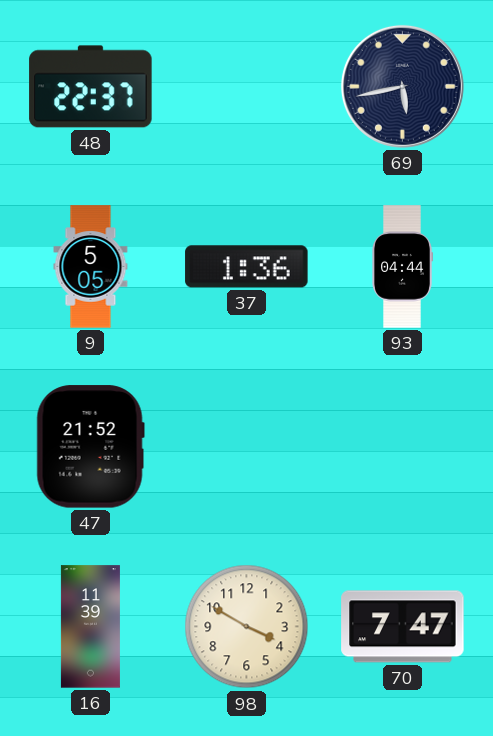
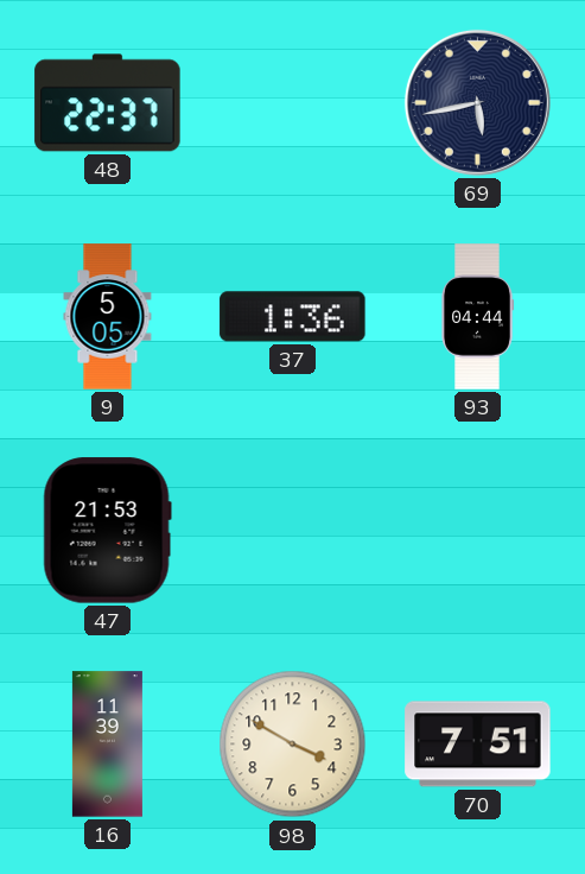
47: 21:52 -> 21:53 (107, 531)
70: 7:47 -> 7:51 (478, 745)
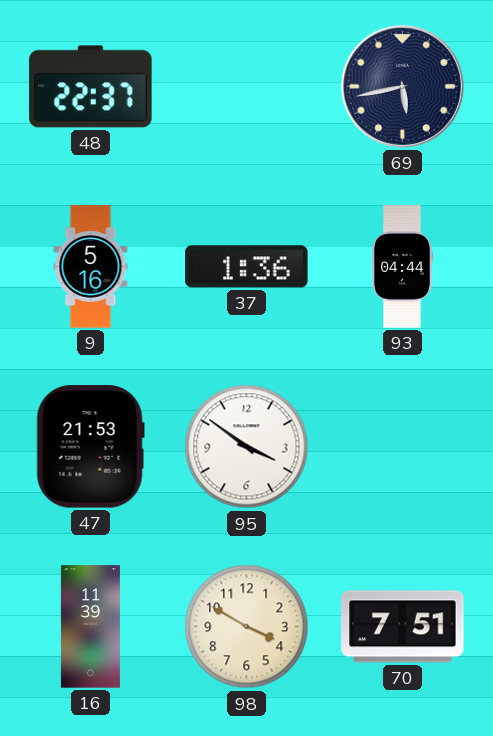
9: 5:05 -> 5:16 (91, 267)
95: none -> 3:51 (247, 447)
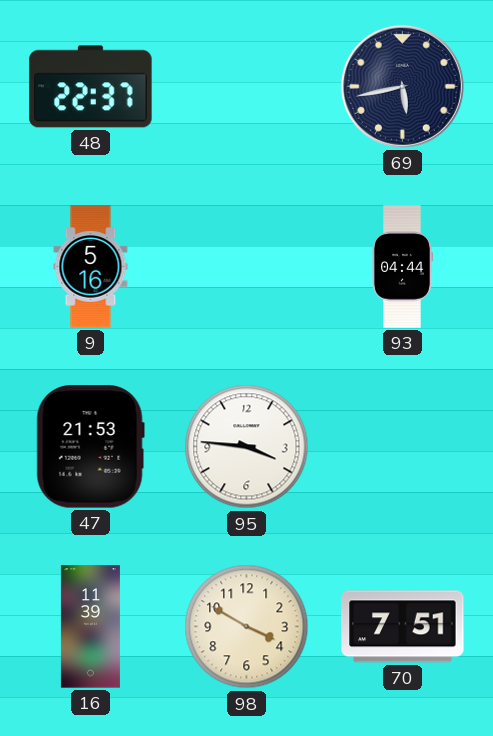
37: 1:36 -> none (247, 267)
95: 3:51 -> 3:46 (247, 447)
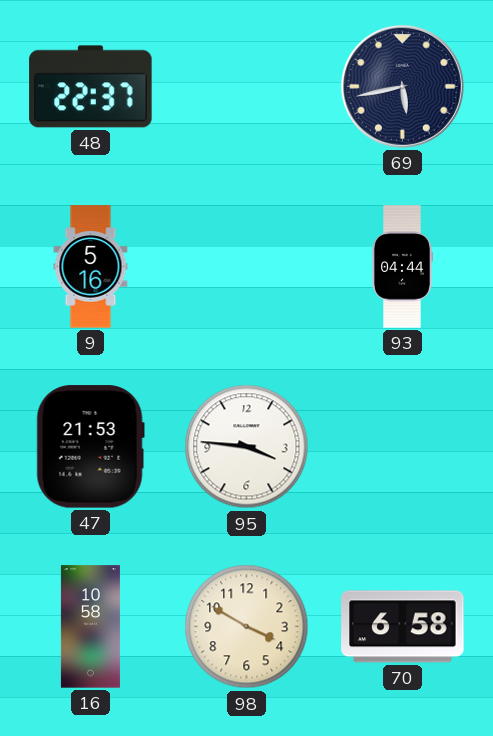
16: 11:39 -> 10:58 (90, 627)
70: 7:51 -> 6:58 (403, 627)
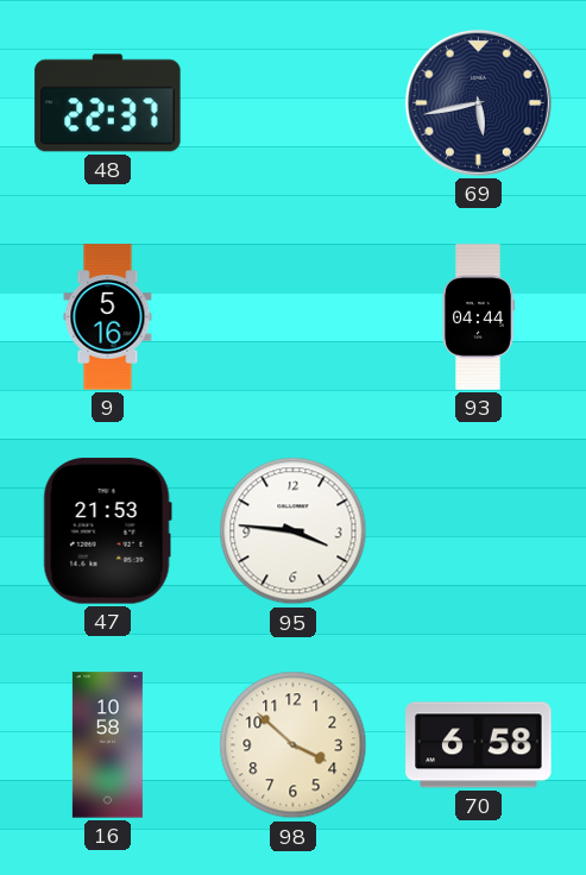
98: 3:50 -> 3:52 (294, 745)
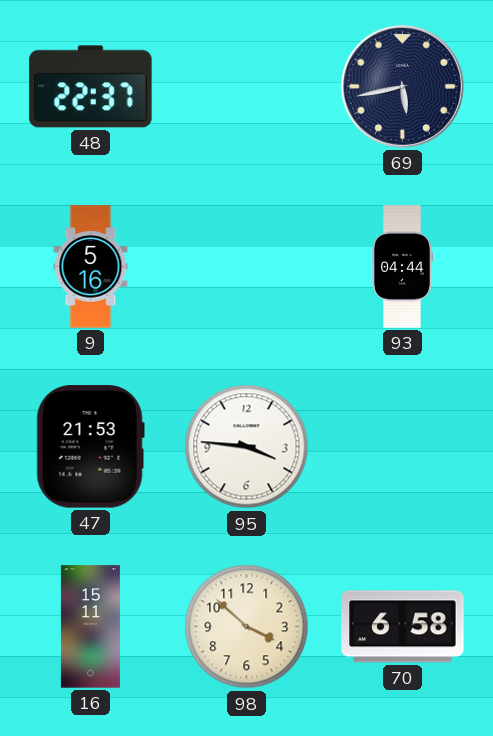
16: 10:58 -> 15:11 (90, 627)
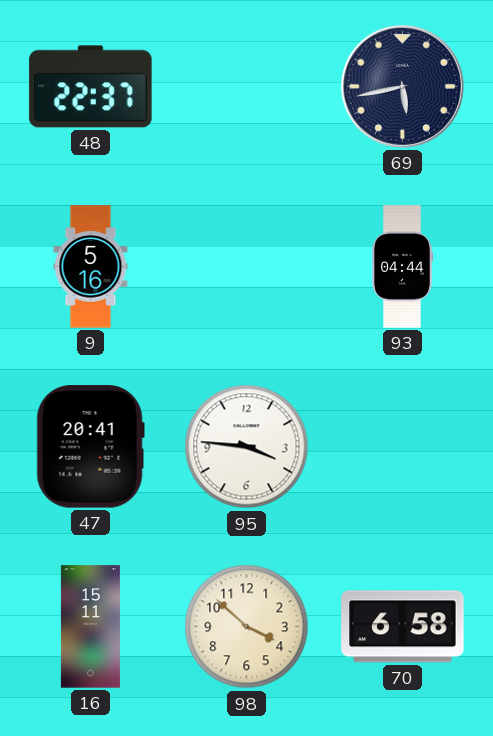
47: 21:53 -> 20:41 (90, 447)
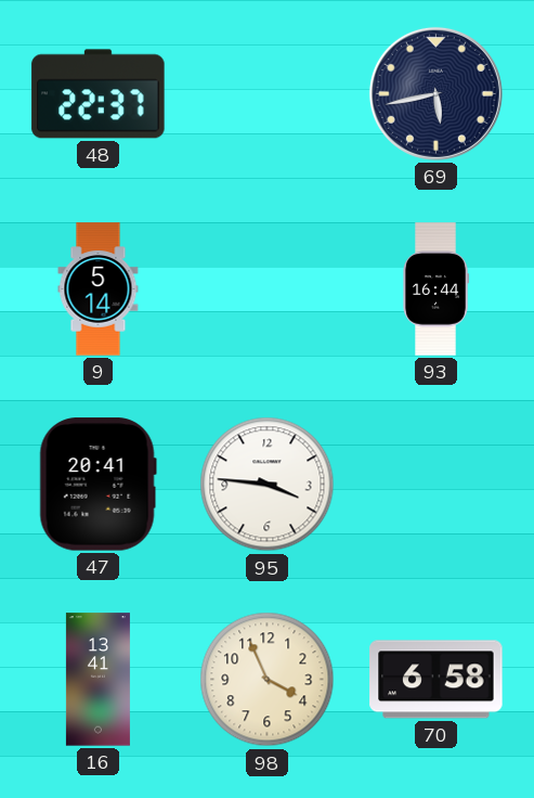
9: 5:16 -> 5:14 (99, 289)
93: 04:44 -> 16:44 (435, 289)
16: 15:11 -> 13:41 (97, 680)
98: 3:52 -> 3:56 (268, 680)
